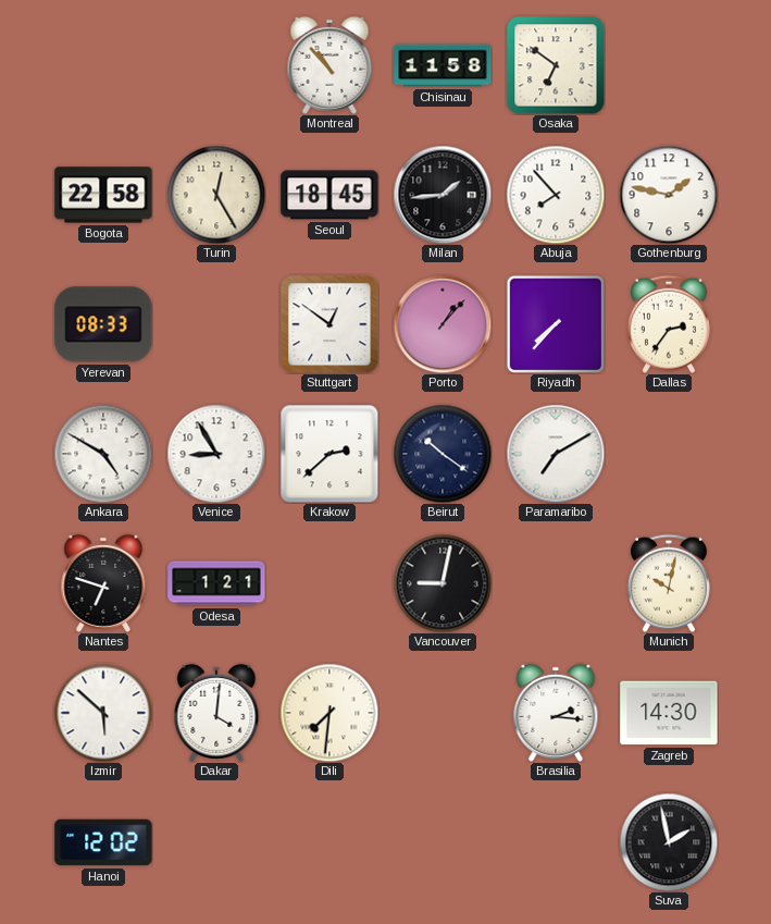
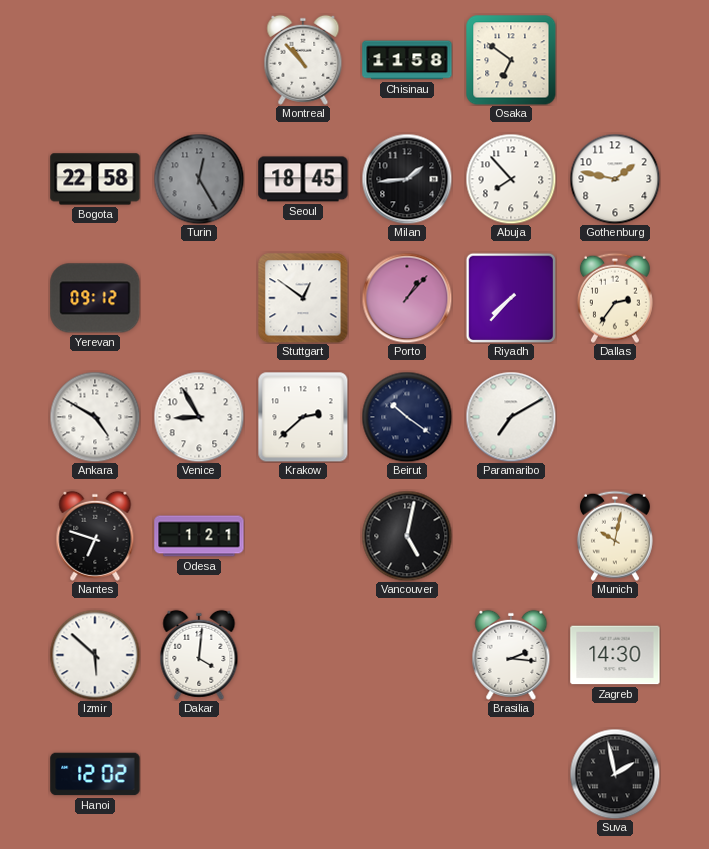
Turin dial: cream -> grey (199, 179)
Yerevan: 08:33 -> 09:12 (95, 298)
Vancouver: 9:02 -> 5:02 (407, 536)
Dili: 7:31 -> none (329, 713)
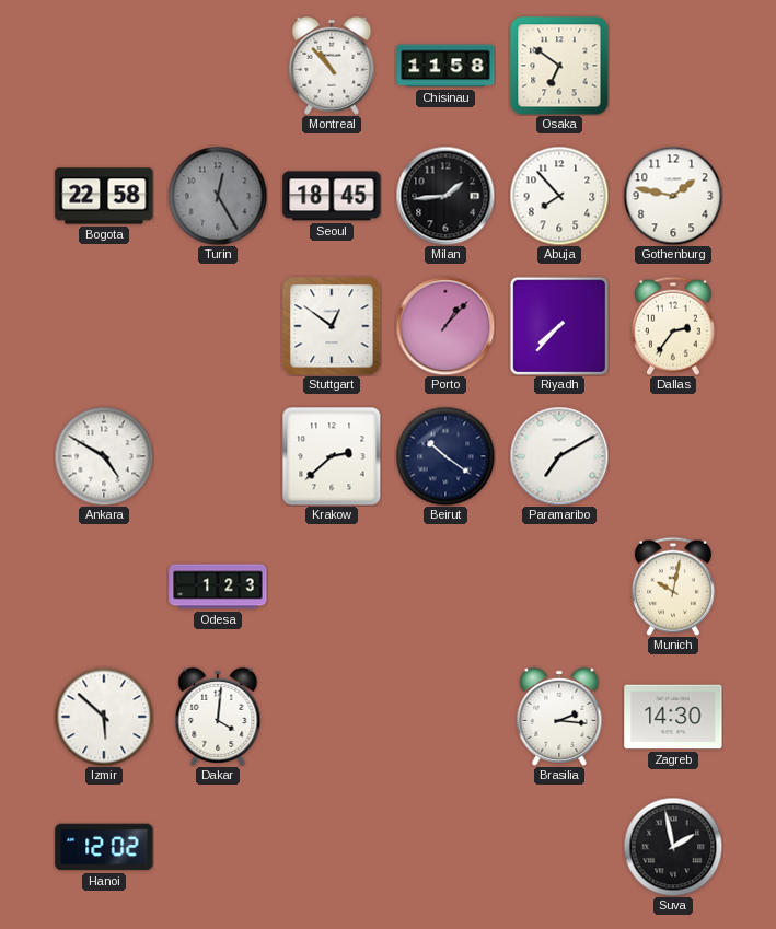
Yerevan: 09:12 -> none (95, 298)
Venice: 8:55 -> none (199, 417)
Nantes: 6:48 -> none (95, 536)
Odesa: 1:21 -> 1:23 (218, 587)
Vancouver: 5:02 -> none (407, 536)
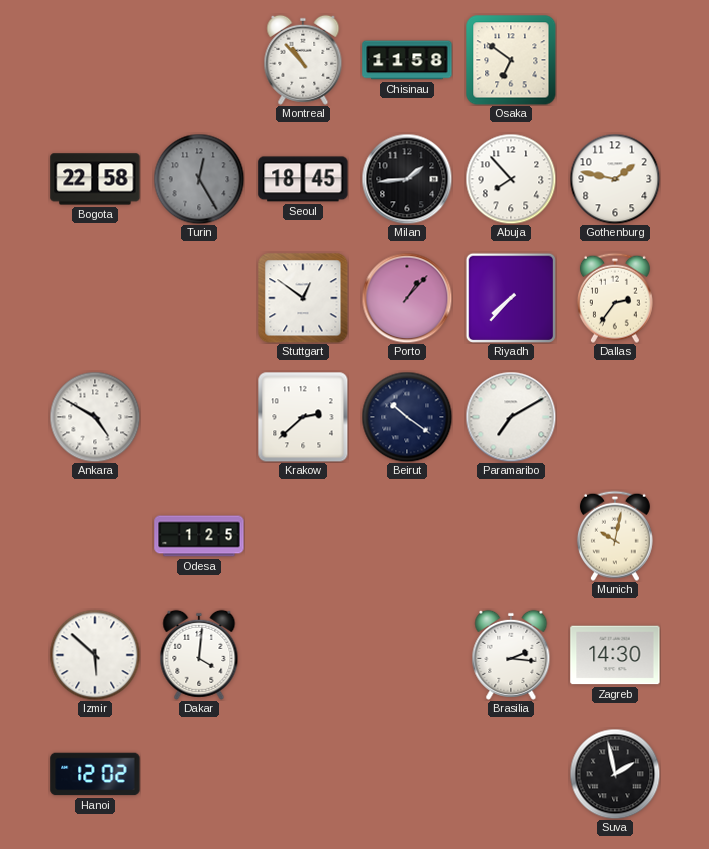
Odesa: 1:23 -> 1:25 (199, 536)
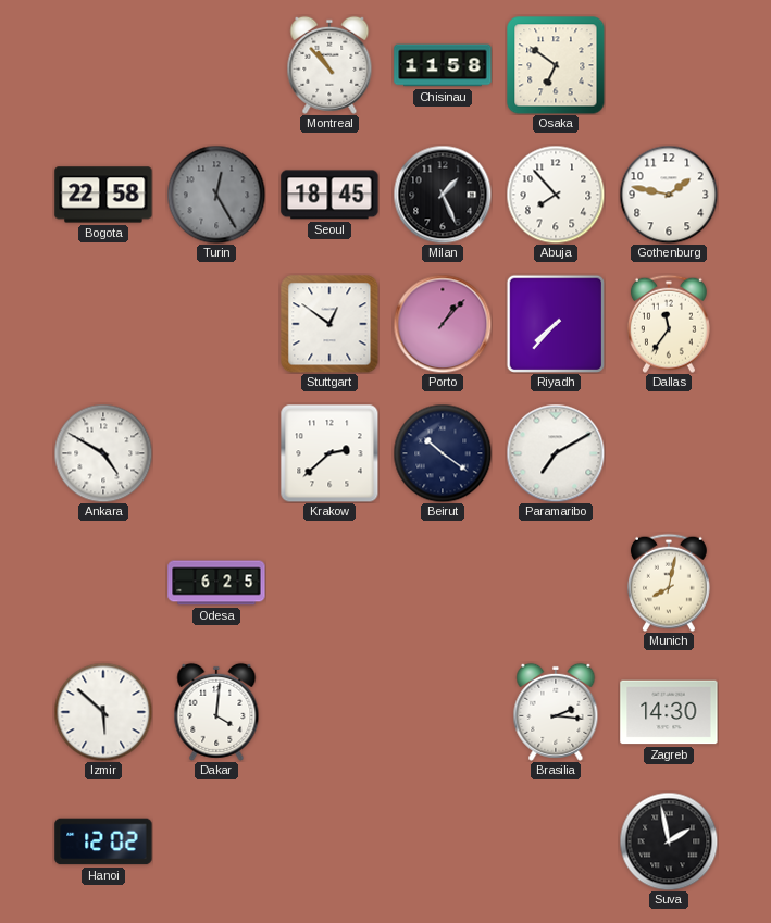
Milan: 1:44 -> 1:26 (443, 195)
Dallas: 2:36 -> 11:36 (669, 324)
Odesa: 1:25 -> 6:25 (216, 583)
Munich: 10:02 -> 8:02 (669, 583)
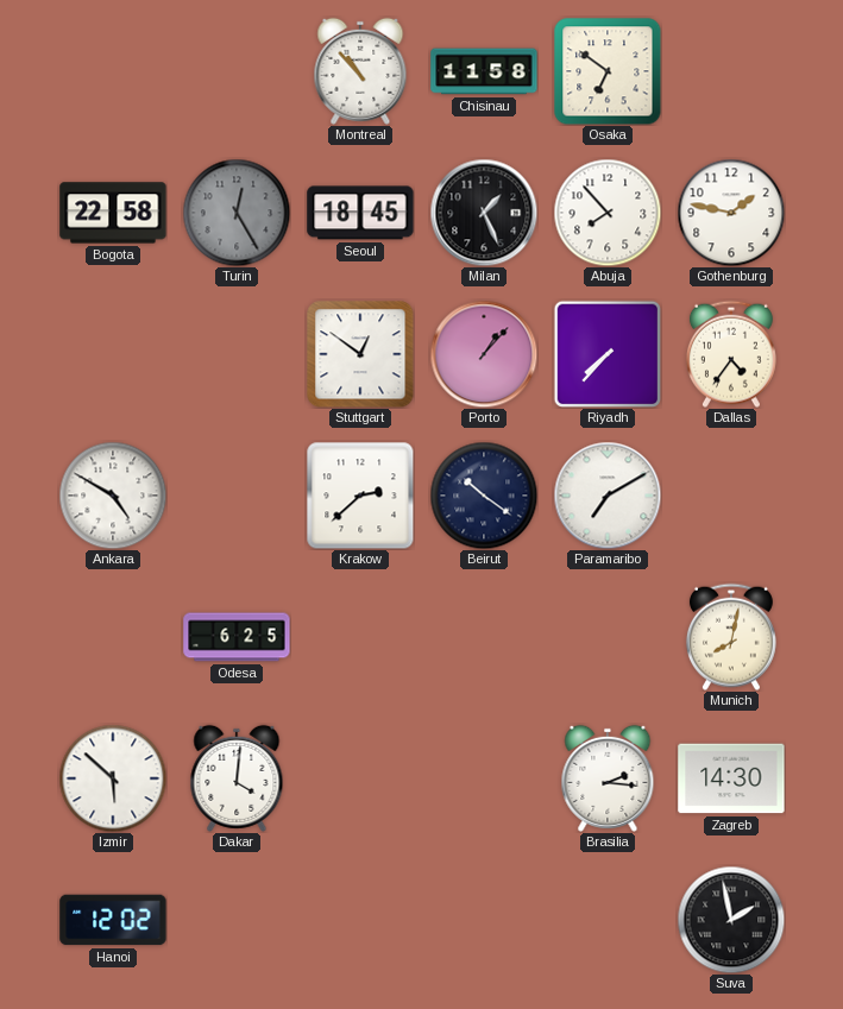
Dallas: 11:36 -> 4:36 (731, 354)
